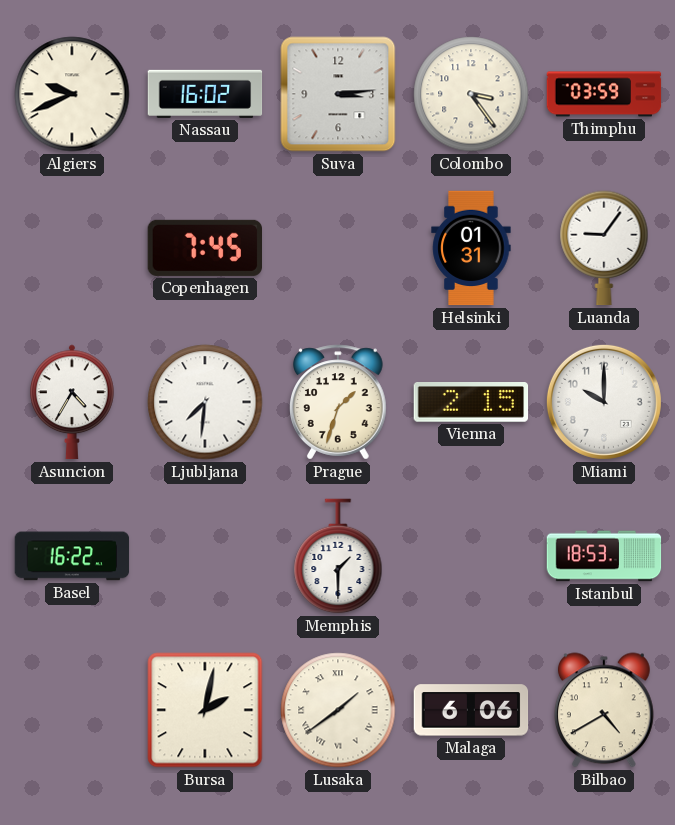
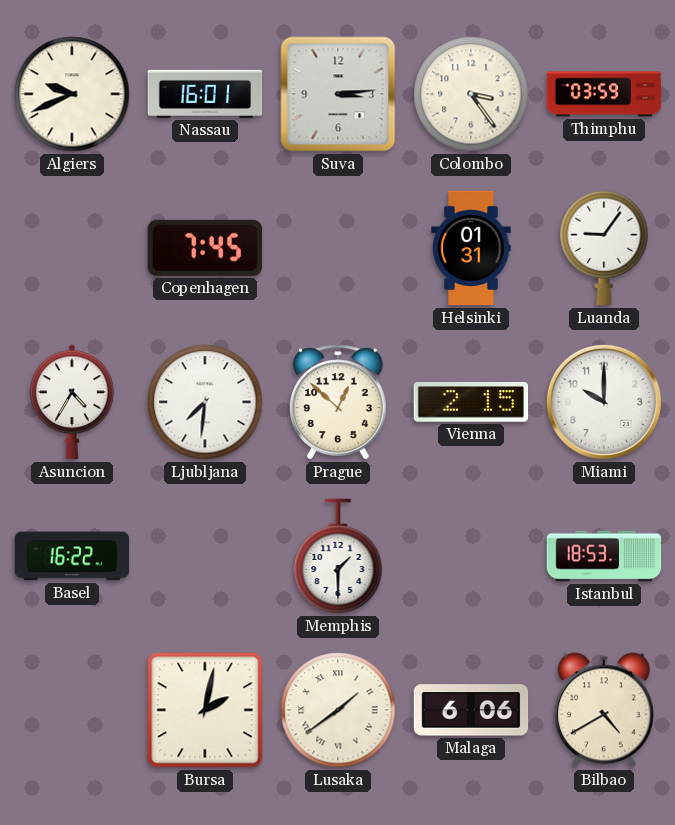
Nassau: 16:02 -> 16:01 (205, 94)
Prague: 1:33 -> 12:52 (339, 402)
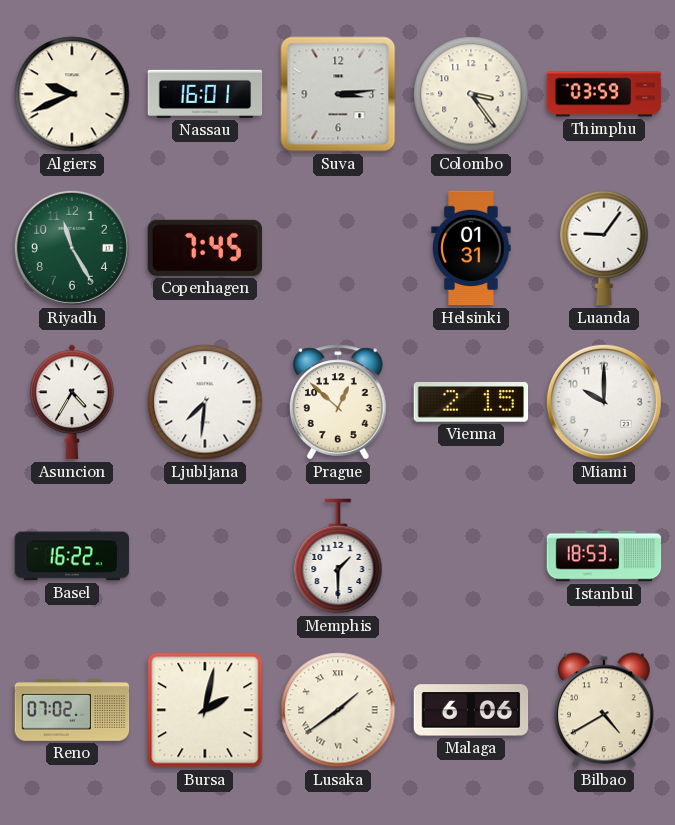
Riyadh: none -> 11:25 (72, 248)
Reno: none -> 07:02 (72, 710)
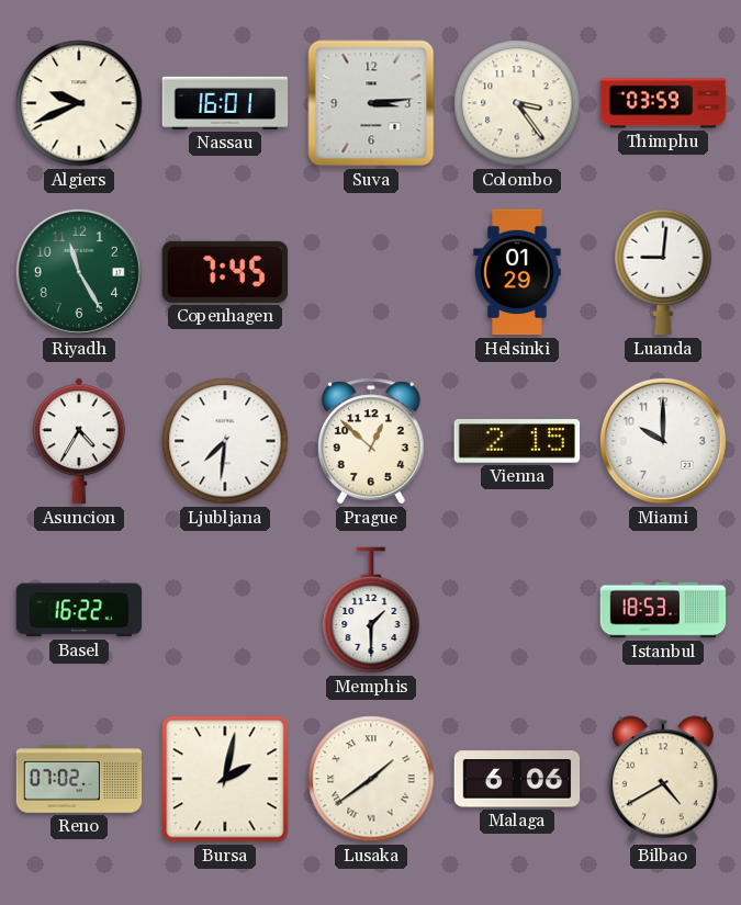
Helsinki: 01:31 -> 01:29 (517, 272)
Luanda: 9:06 -> 9:01 (663, 272)
